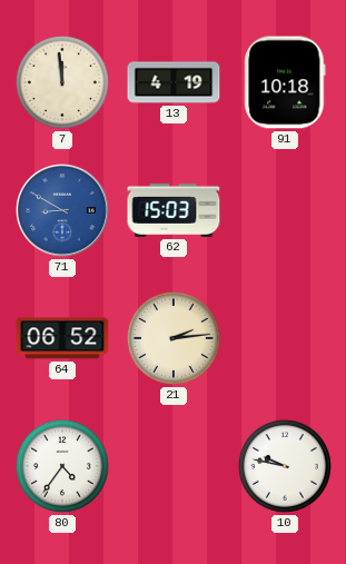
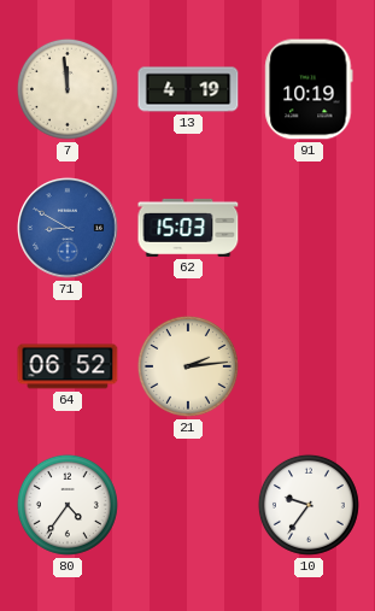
91: 10:18 -> 10:19 (309, 89)
10: 9:47 -> 9:36 (309, 505)
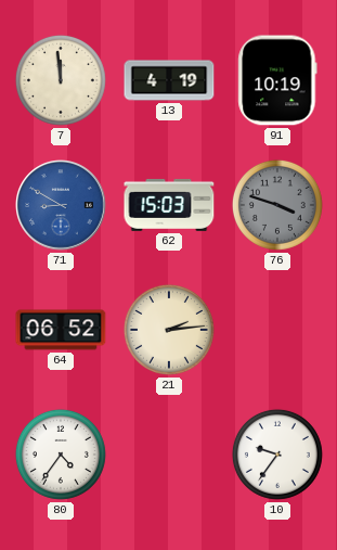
76: none -> 3:48 (277, 205)
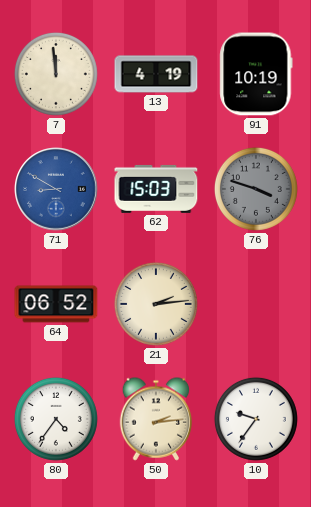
50: none -> 2:14 (156, 419)
